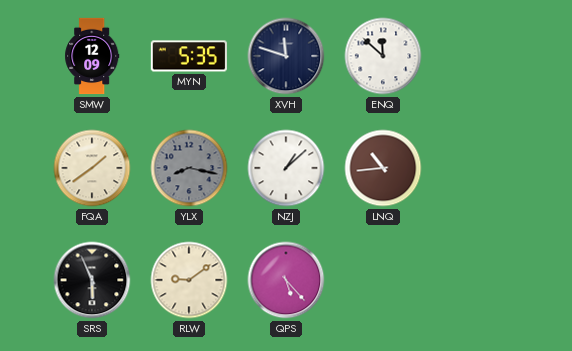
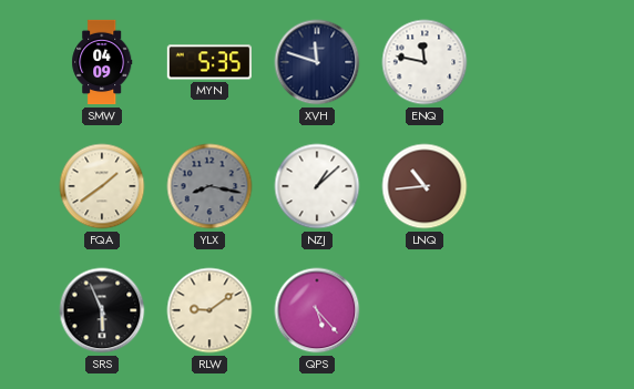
SMW: 12:09 -> 04:09 (102, 62)
ENQ: 11:52 -> 11:47 (425, 62)
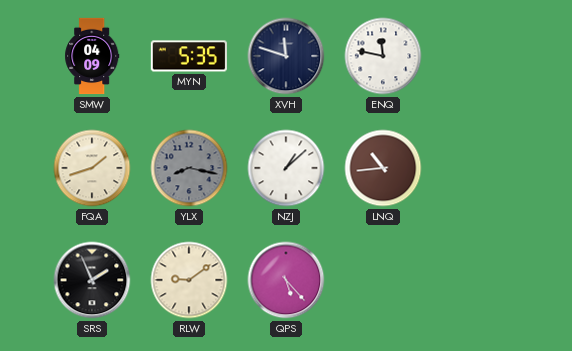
FQA: 1:39 -> 1:42 (92, 168)
SRS: 5:56 -> 1:56 (92, 280)
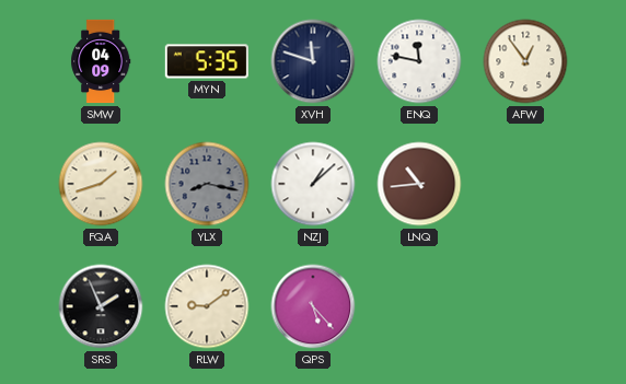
AFW: none -> 12:54 (525, 61)
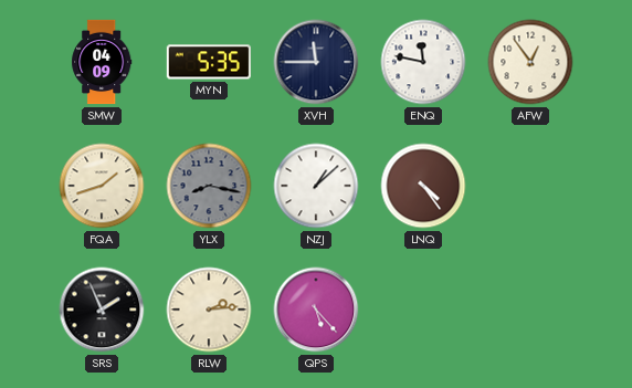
XVH: 11:48 -> 11:45 (316, 62)
LNQ: 10:44 -> 4:24 (423, 186)
RLW: 9:09 -> 2:14 (209, 310)
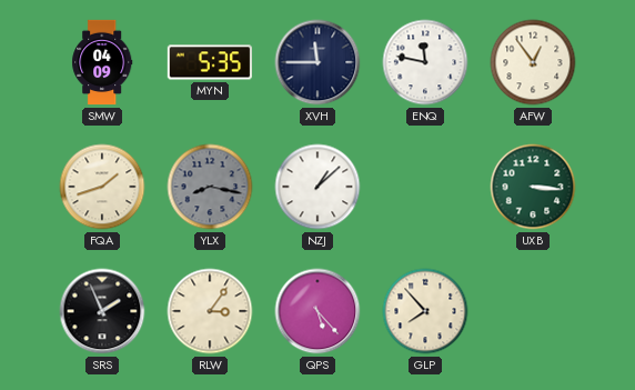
LNQ: 4:24 -> none (423, 186)
UXB: none -> 3:16 (533, 187)
RLW: 2:14 -> 3:06 (210, 311)
GLP: none -> 7:53 (425, 311)
